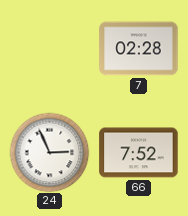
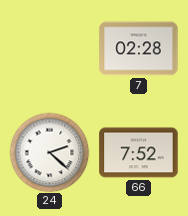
24: 2:56 -> 2:22 (49, 152)
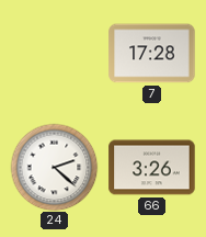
7: 02:28 -> 17:28 (152, 54)
66: 7:52 -> 3:26 (152, 168)
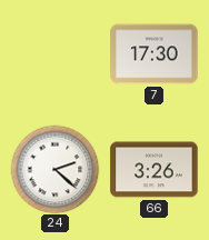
7: 17:28 -> 17:30 (155, 54)
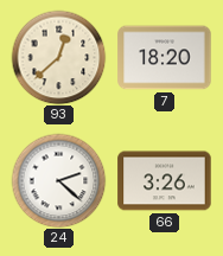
93: none -> 12:38 (58, 57)
7: 17:30 -> 18:20 (165, 58)
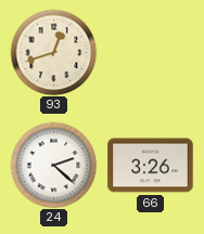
93: 12:38 -> 12:42 (53, 52)
7: 18:20 -> none (165, 58)
